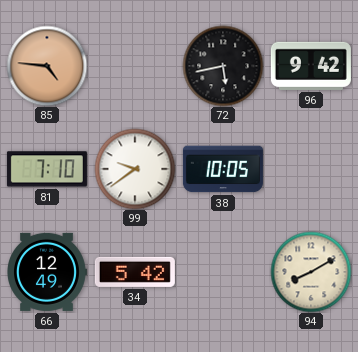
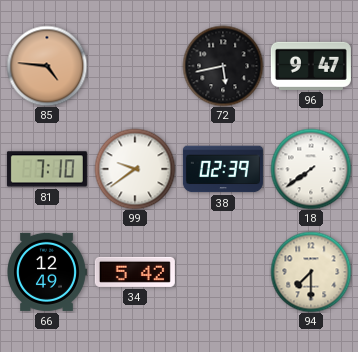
96: 9:42 -> 9:47 (311, 66)
38: 10:05 -> 02:39 (223, 169)
18: none -> 7:39 (311, 169)
94: 8:10 -> 7:30 (311, 272)
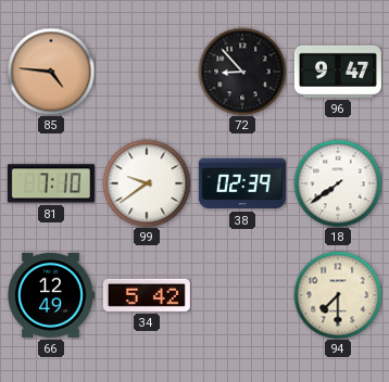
72: 5:43 -> 8:53 (242, 72)
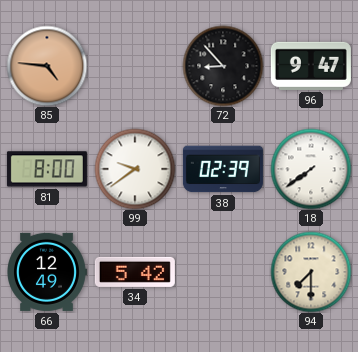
81: 7:10 -> 8:00 (47, 169)
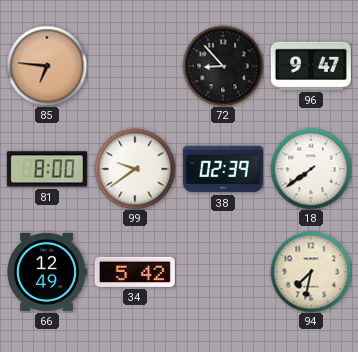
85: 4:46 -> 6:46 (47, 66)
94: 7:30 -> 7:32 (311, 272)
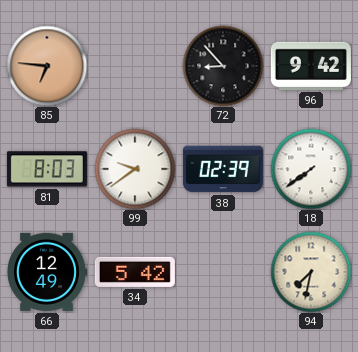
96: 9:47 -> 9:42 (311, 66)
81: 8:00 -> 8:03 (47, 169)
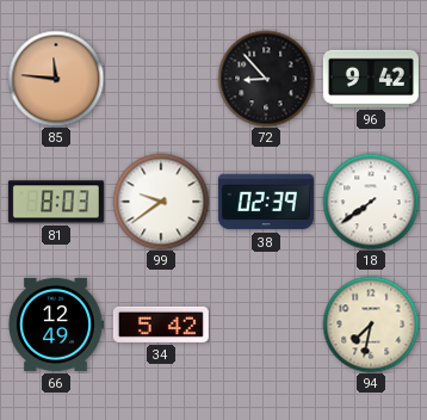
85: 6:46 -> 11:46 (56, 79)
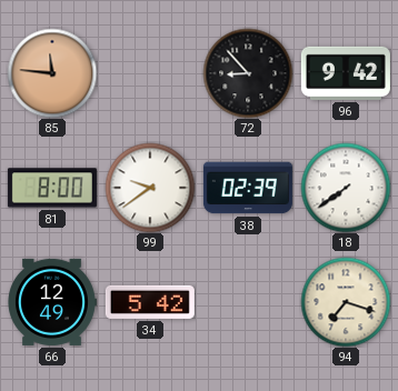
81: 8:03 -> 8:00 (52, 188)
94: 7:32 -> 7:18 (346, 302)
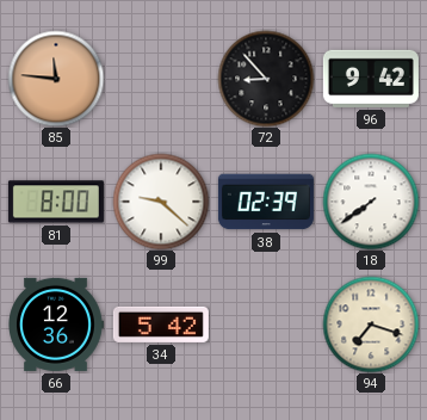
99: 9:39 -> 9:22 (161, 202)
66: 12:49 -> 12:36 (56, 325)
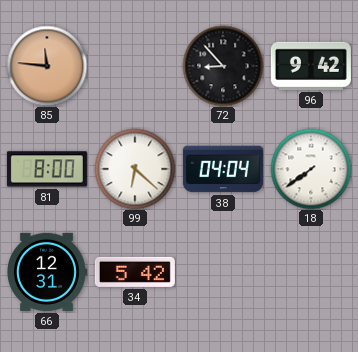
99: 9:22 -> 6:22 (135, 169)
38: 02:39 -> 04:04 (223, 169)
66: 12:36 -> 12:31 (47, 272)
94: 7:18 -> none (371, 325)
